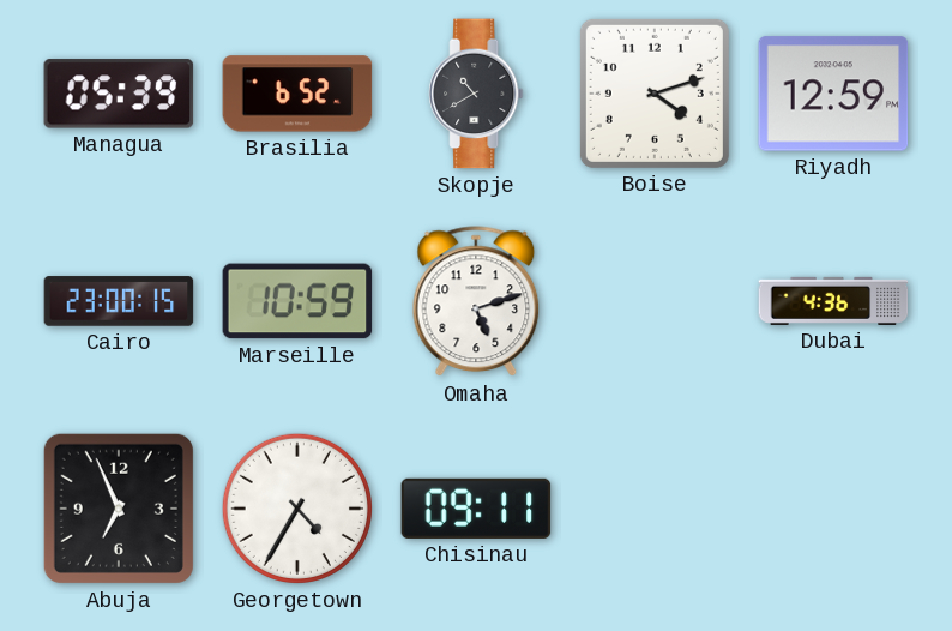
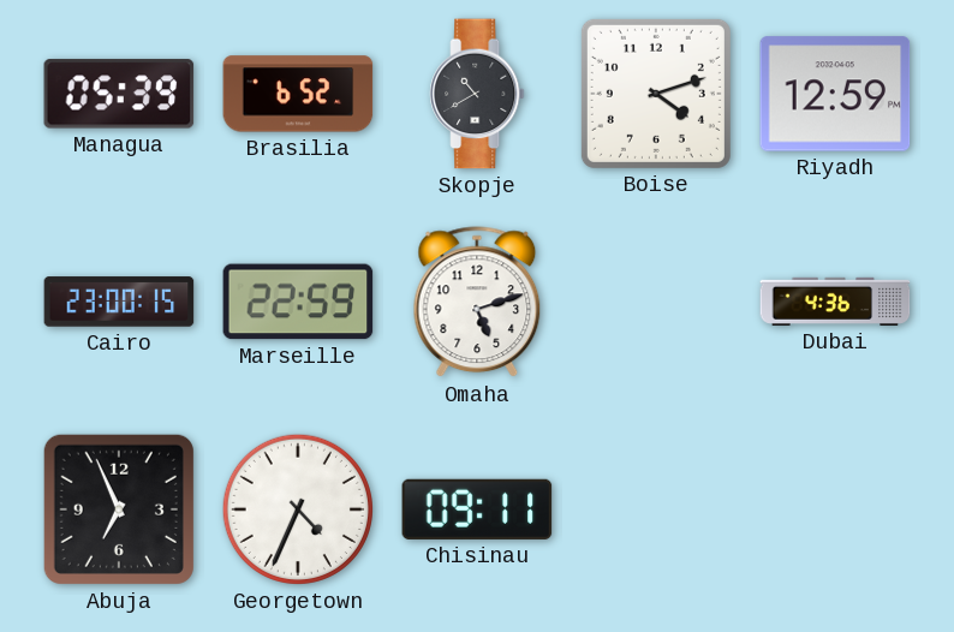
Marseille: 10:59 -> 22:59 (298, 302)
Georgetown: 4:35 -> 4:34 (298, 509)
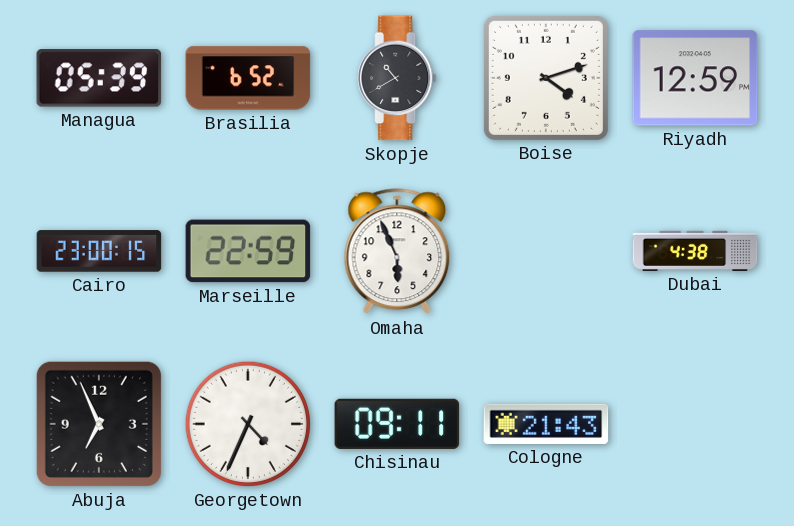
Omaha: 5:12 -> 5:56 (397, 252)
Dubai: 4:36 -> 4:38 (695, 251)
Cologne: none -> 21:43 (546, 424)
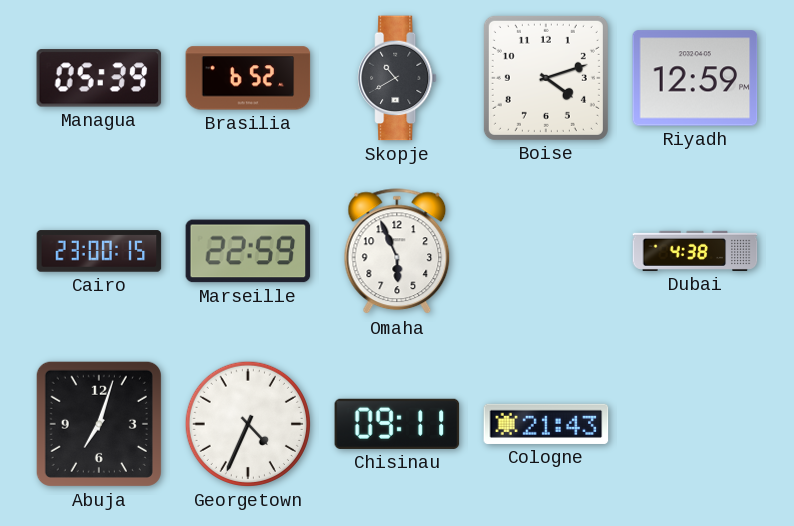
Abuja: 6:56 -> 7:03 (99, 424)
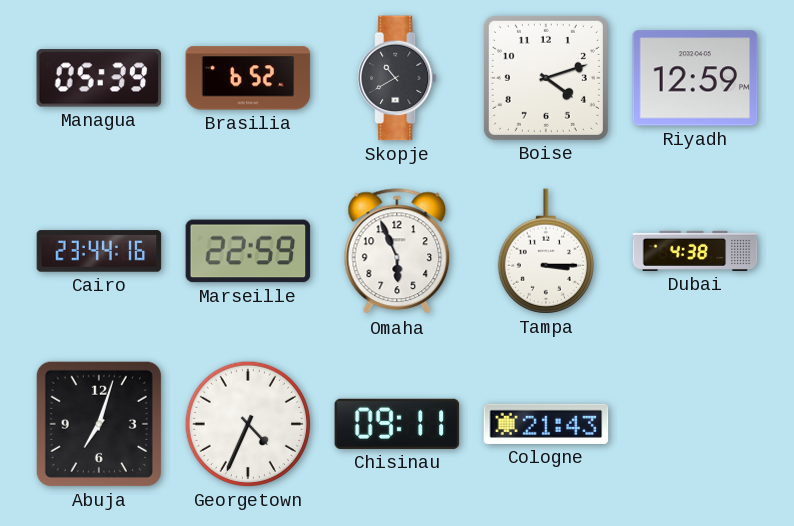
Cairo: 23:00 -> 23:44 (99, 251)
Tampa: none -> 3:15 (546, 251)
